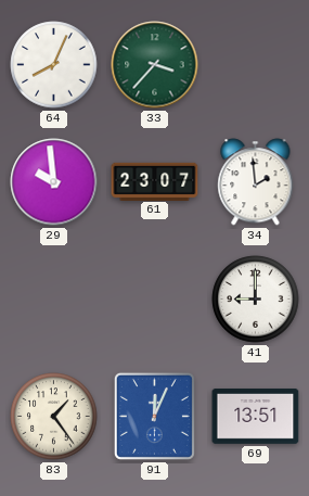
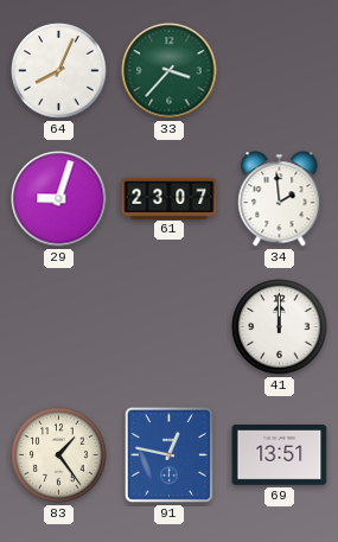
29: 9:59 -> 9:03 (59, 199)
41: 9:00 -> 12:00 (280, 327)
91: 12:04 -> 12:47 (168, 454)
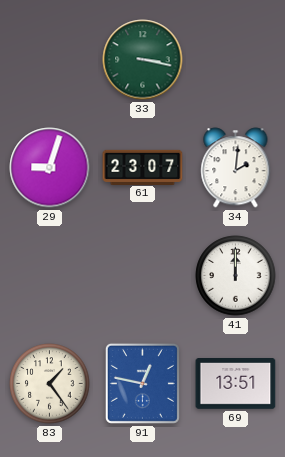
64: 8:04 -> none (59, 71)
33: 3:37 -> 3:17 (143, 60)
34: 1:59 -> 2:01 (236, 168)
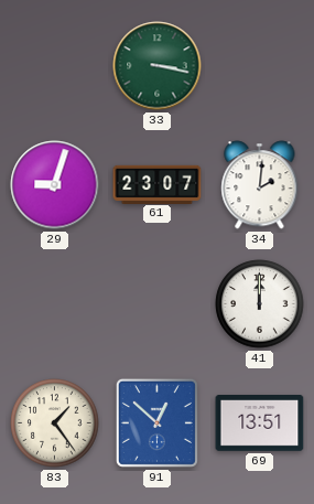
91: 12:47 -> 12:52 (156, 422)
